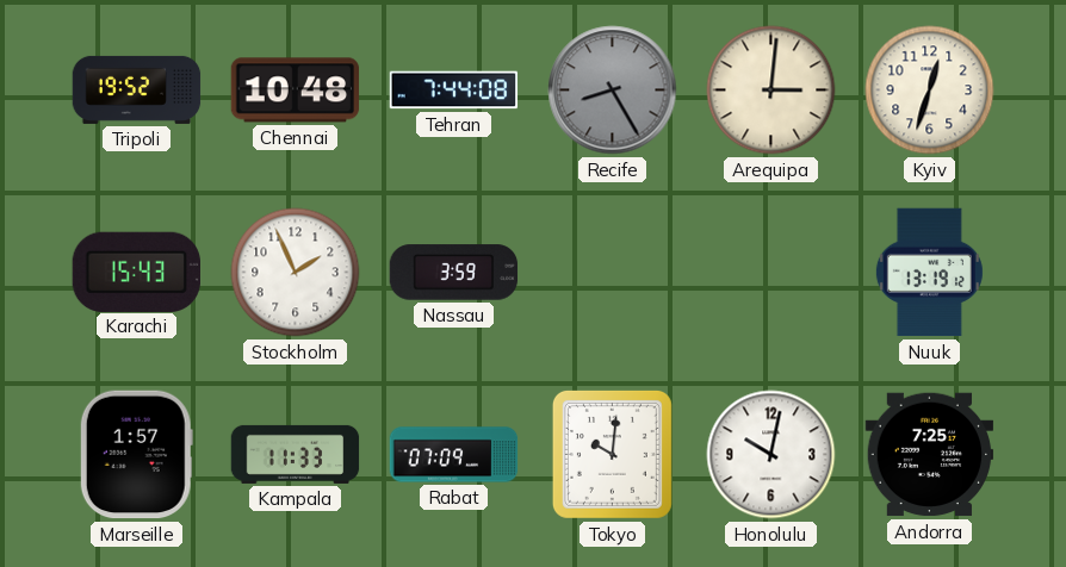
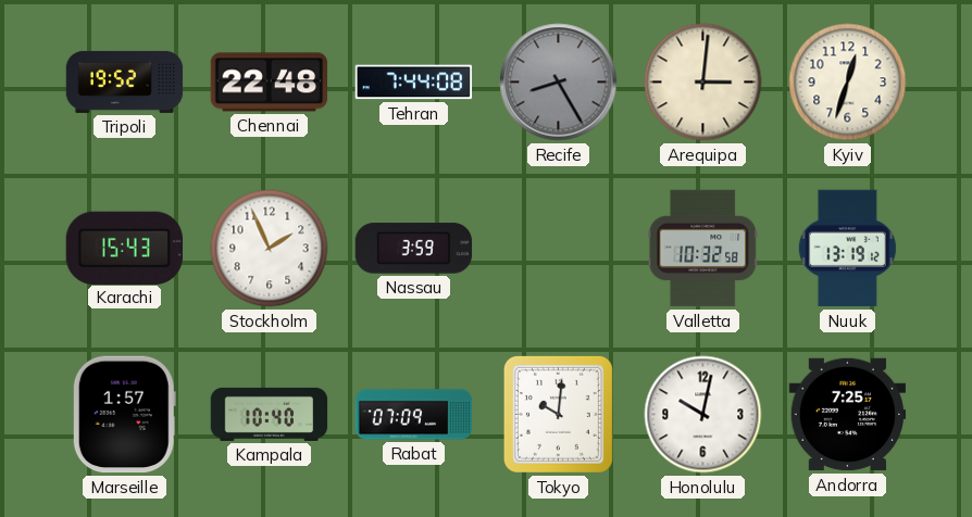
Chennai: 10:48 -> 22:48 (270, 83)
Valletta: none -> 10:32 (703, 249)
Kampala: 11:33 -> 10:40 (270, 414)
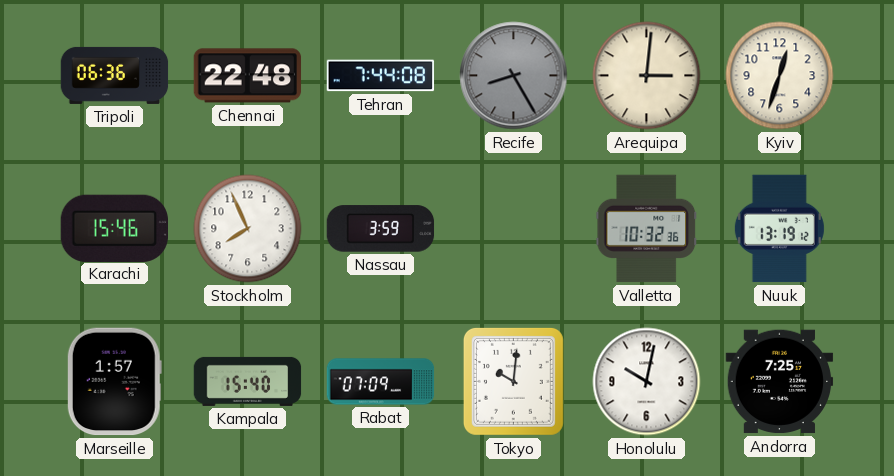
Tripoli: 19:52 -> 06:36 (115, 75)
Karachi: 15:43 -> 15:46 (114, 228)
Stockholm: 1:56 -> 7:56 (248, 229)
Valletta: 10:32:58 -> 10:32:36 (647, 229)
Kampala: 10:40 -> 15:40 (248, 381)
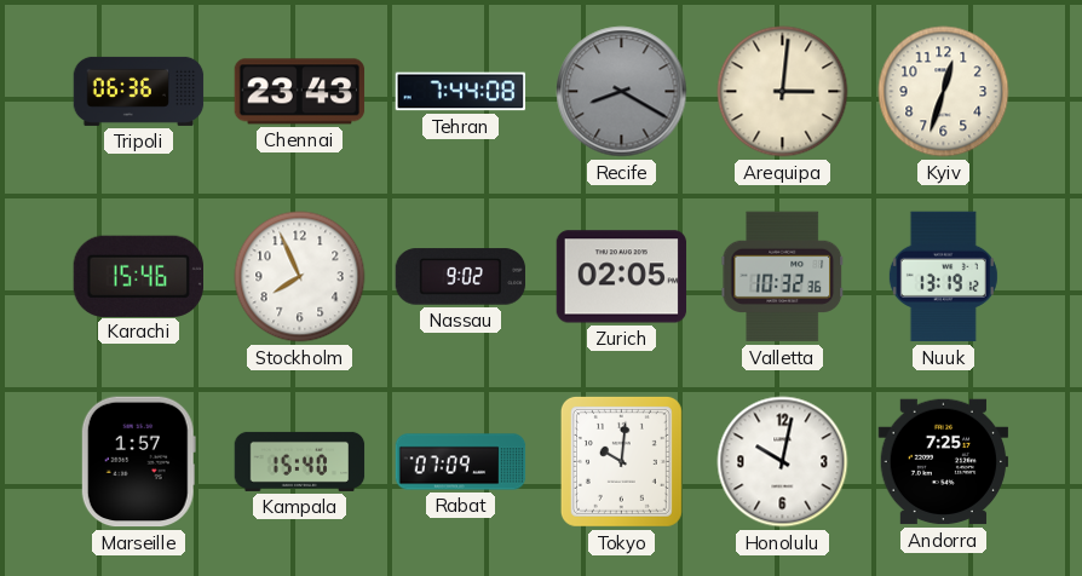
Chennai: 22:48 -> 23:43 (300, 92)
Recife: 8:25 -> 8:20 (622, 92)
Nassau: 3:59 -> 9:02 (461, 277)
Zurich: none -> 02:05 (622, 277)
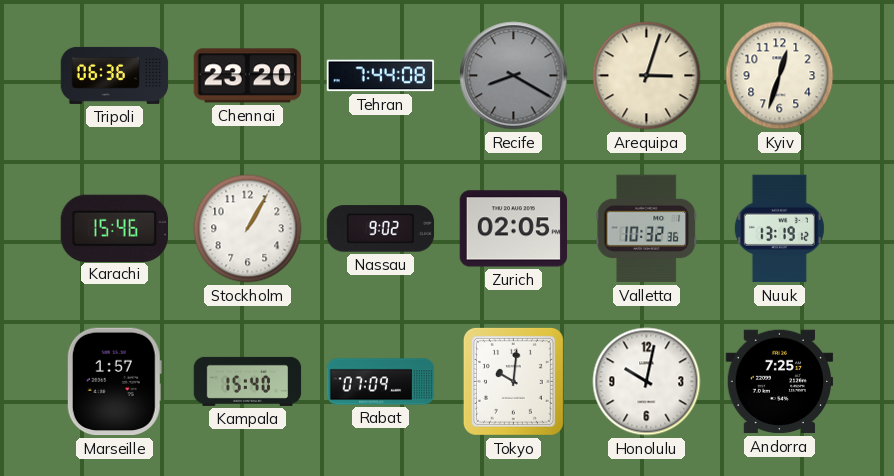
Chennai: 23:43 -> 23:20 (248, 76)
Arequipa: 3:01 -> 3:03 (647, 76)
Stockholm: 7:56 -> 1:05 (248, 229)
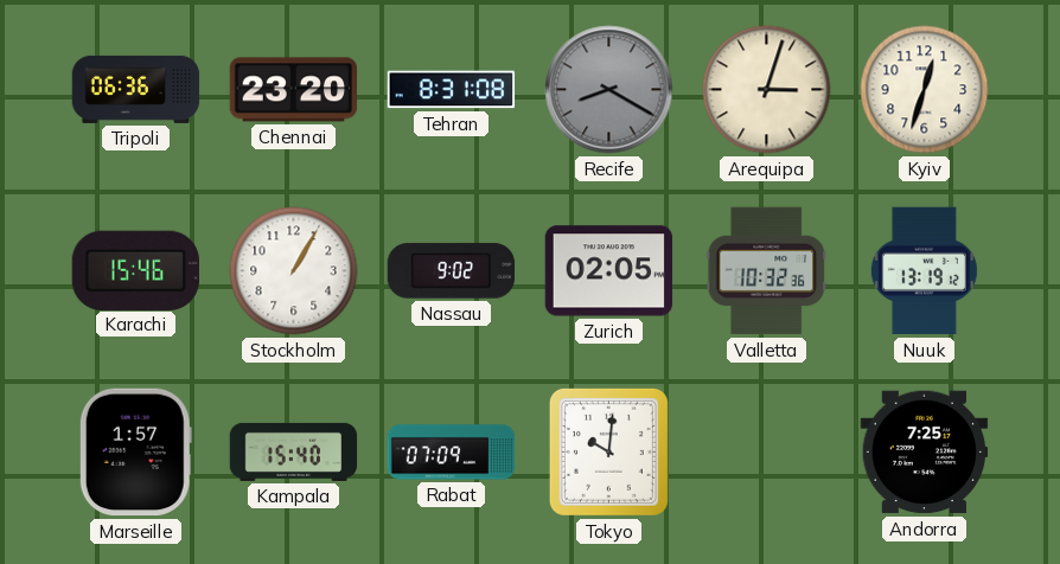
Tehran: 7:44 -> 8:31 (452, 90)
Honolulu: 10:02 -> none (647, 382)
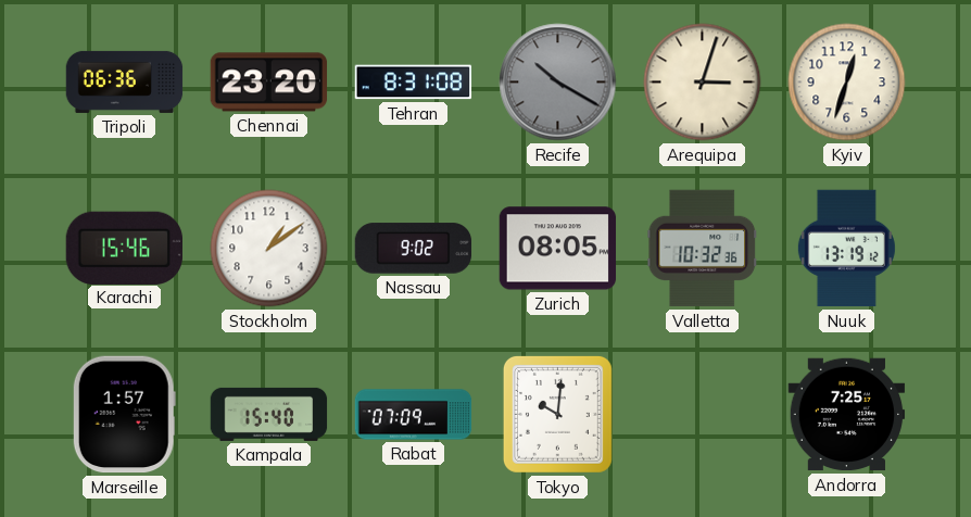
Recife: 8:20 -> 10:20 (558, 83)
Stockholm: 1:05 -> 1:09 (269, 249)
Zurich: 02:05 -> 08:05 (558, 249)
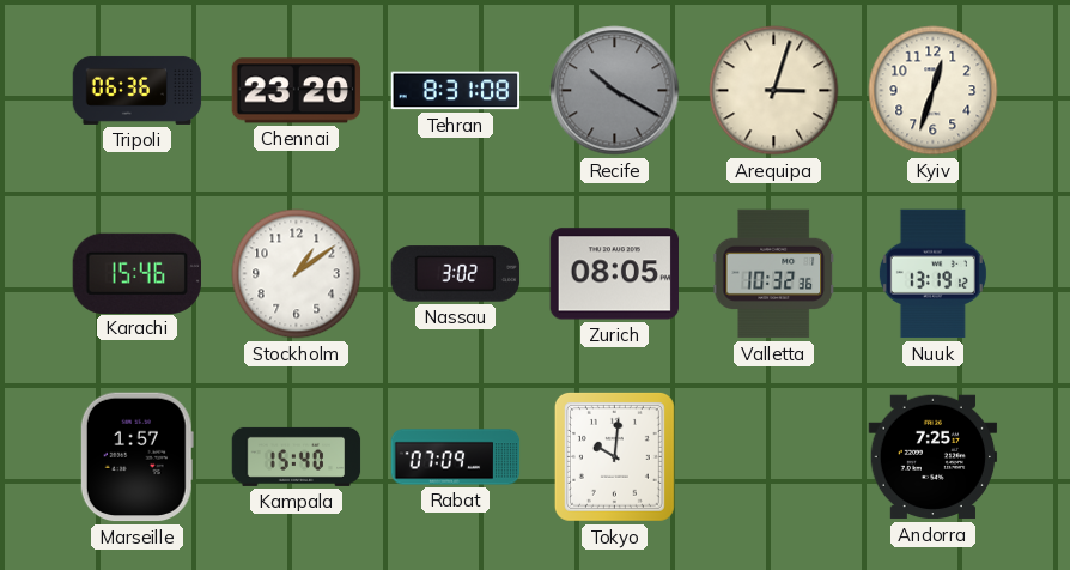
Nassau: 9:02 -> 3:02 (456, 274)
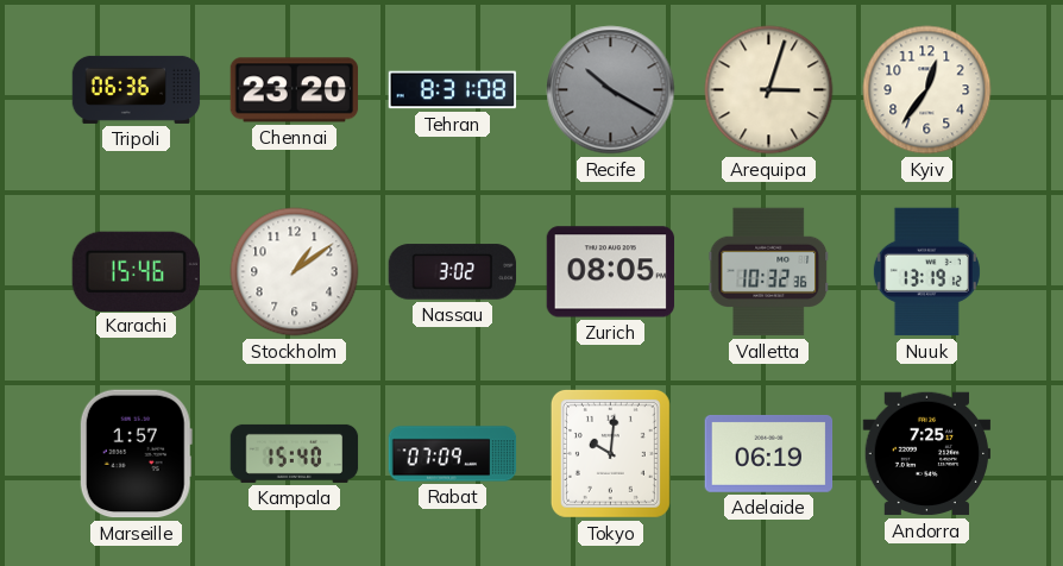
Kyiv: 12:33 -> 12:36 (927, 90)
Adelaide: none -> 06:19 (769, 453)
